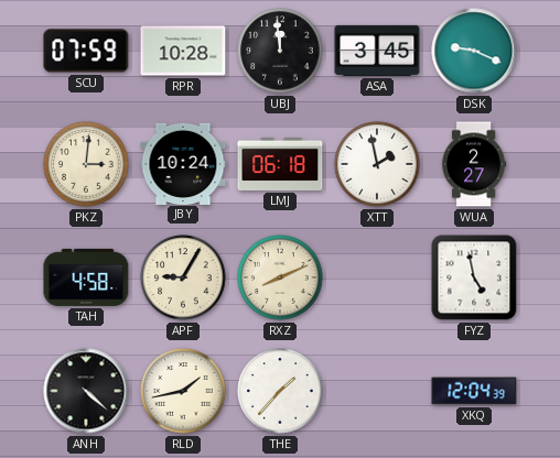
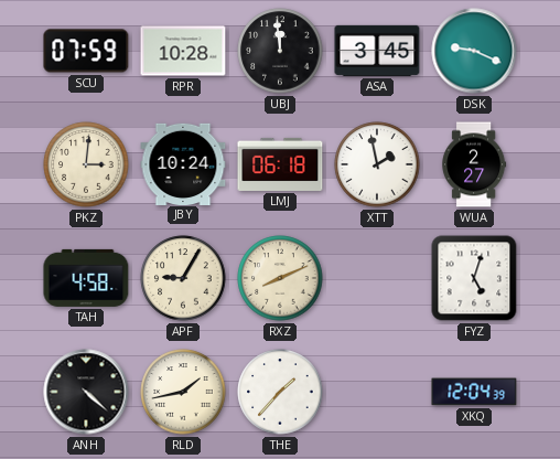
FYZ: 4:58 -> 5:03 (474, 278)
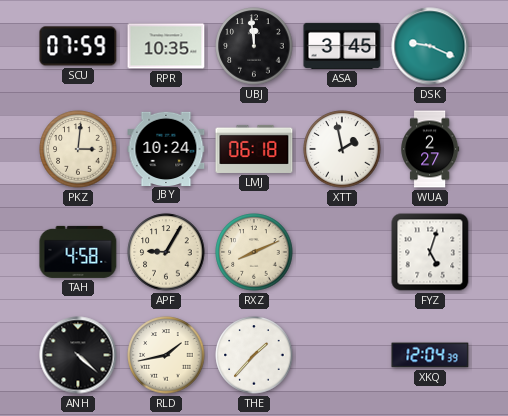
RPR: 10:28 -> 10:35 (166, 46)
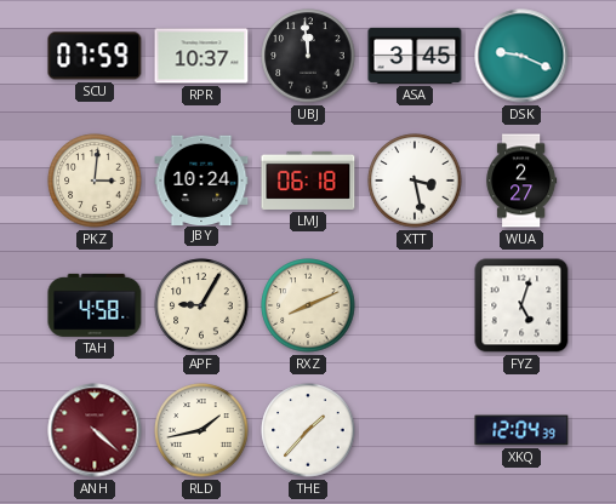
RPR: 10:35 -> 10:37 (201, 56)
XTT: 1:58 -> 3:28 (415, 181)
ANH dial: black -> burgundy (95, 430)
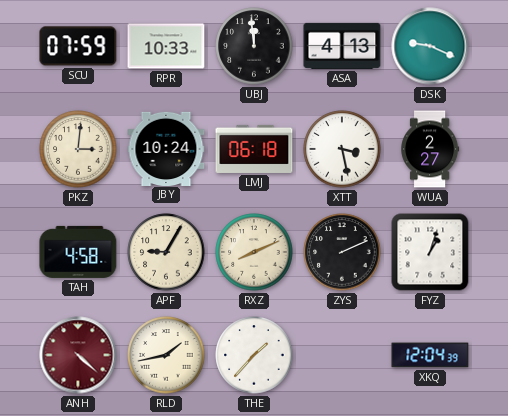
RPR: 10:37 -> 10:33 (166, 46)
ASA: 3:45 -> 4:13 (342, 46)
ZYS: none -> 2:11 (342, 252)
FYZ: 5:03 -> 1:03 (430, 252)
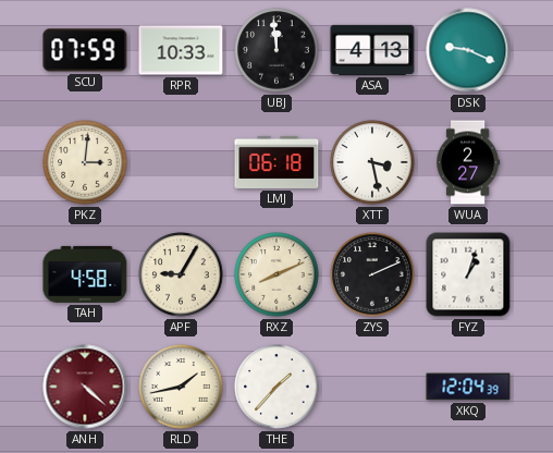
JBY: 10:24 -> none (166, 148)
